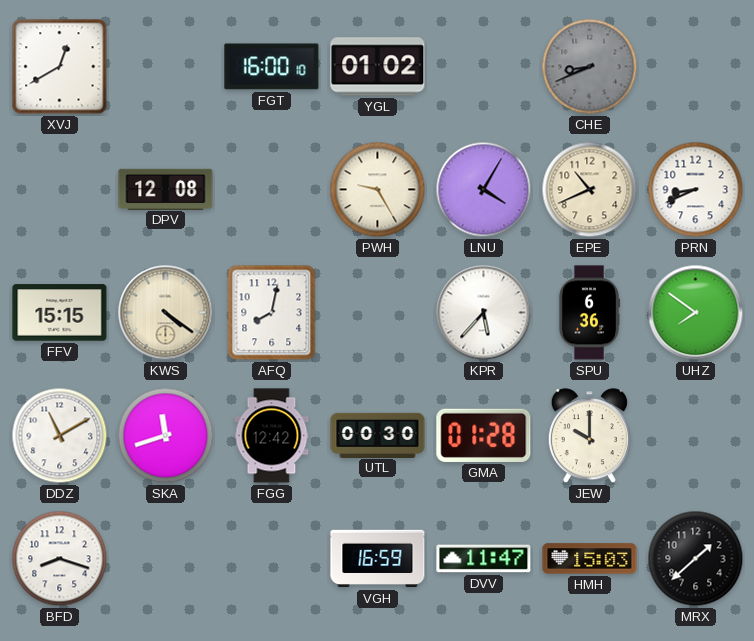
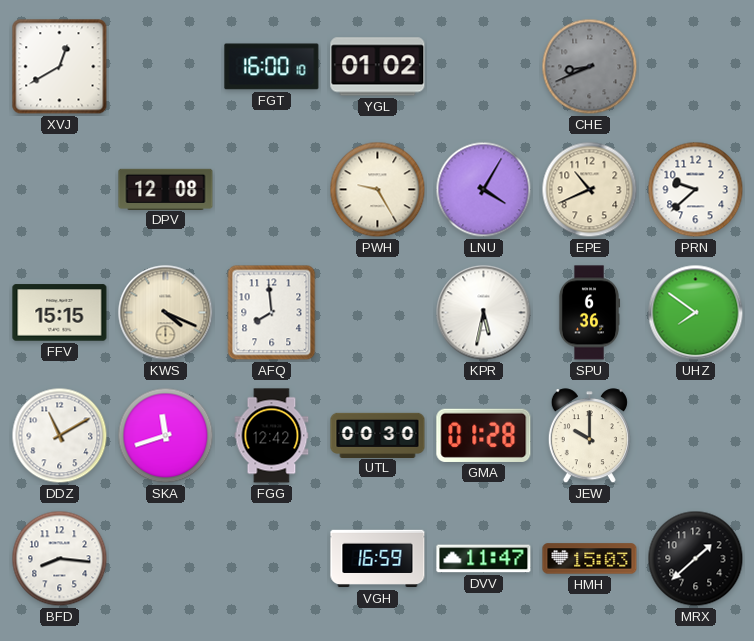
PRN: 8:41 -> 9:38 (696, 190)
KWS: 4:21 -> 4:19 (166, 313)
AFQ: 8:02 -> 7:59 (272, 313)
KPR: 5:37 -> 5:32 (484, 313)
BFD: 8:18 -> 8:16 (60, 559)
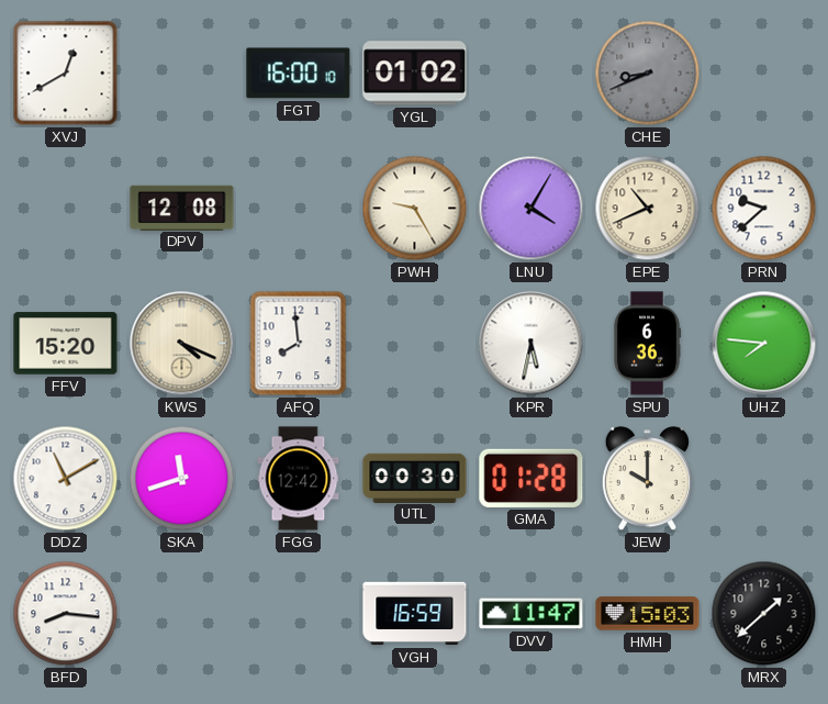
FFV: 15:15 -> 15:20 (66, 344)
UHZ: 7:51 -> 7:46 (764, 344)
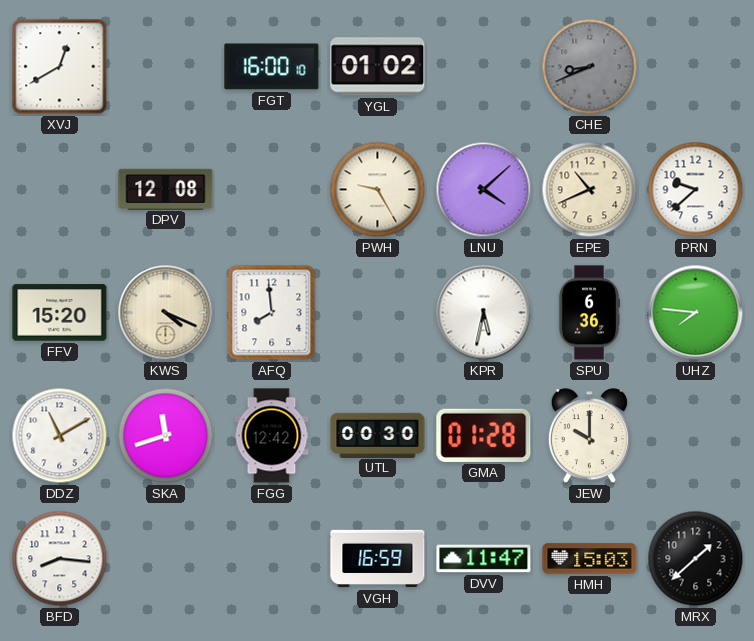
LNU: 4:05 -> 4:08 (484, 190)
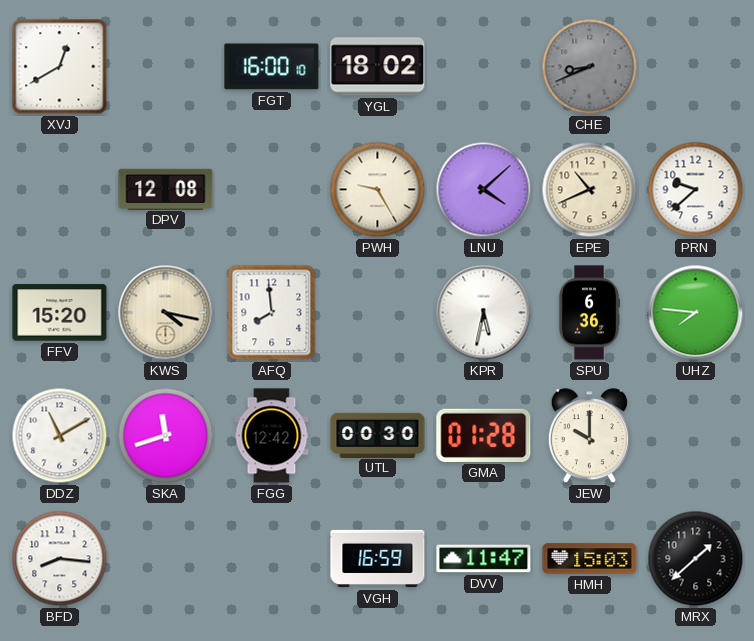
YGL: 01:02 -> 18:02 (378, 67)
KWS: 4:19 -> 4:17 (166, 313)
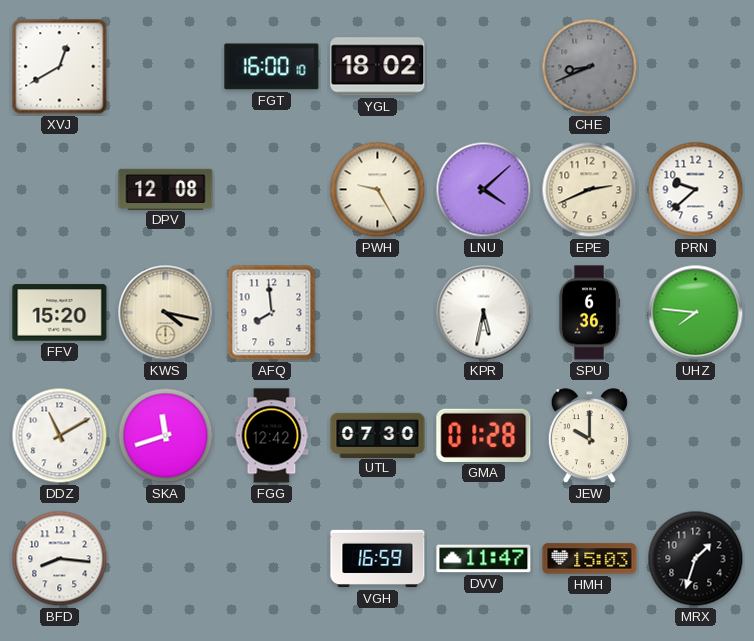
EPE: 10:41 -> 2:41 (590, 190)
UTL: 00:30 -> 07:30 (378, 435)
MRX: 1:38 -> 1:33 (696, 559)
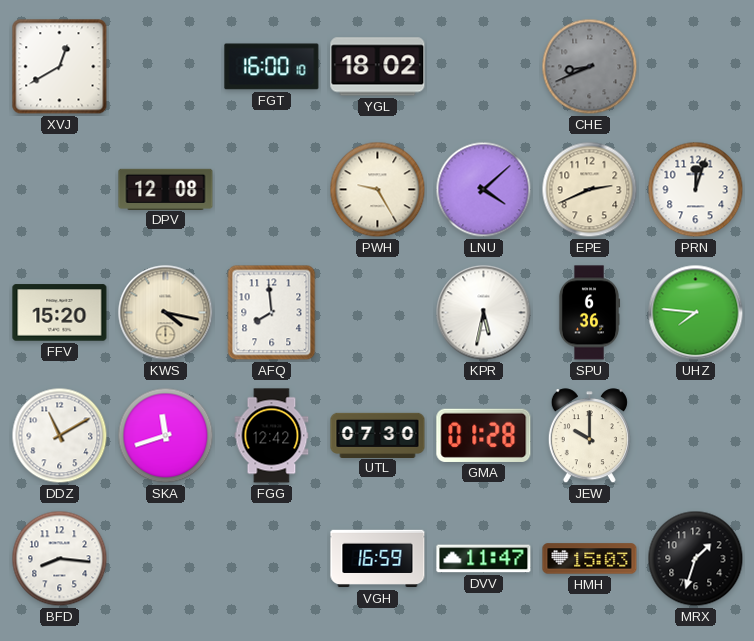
PRN: 9:38 -> 12:03 (696, 190)
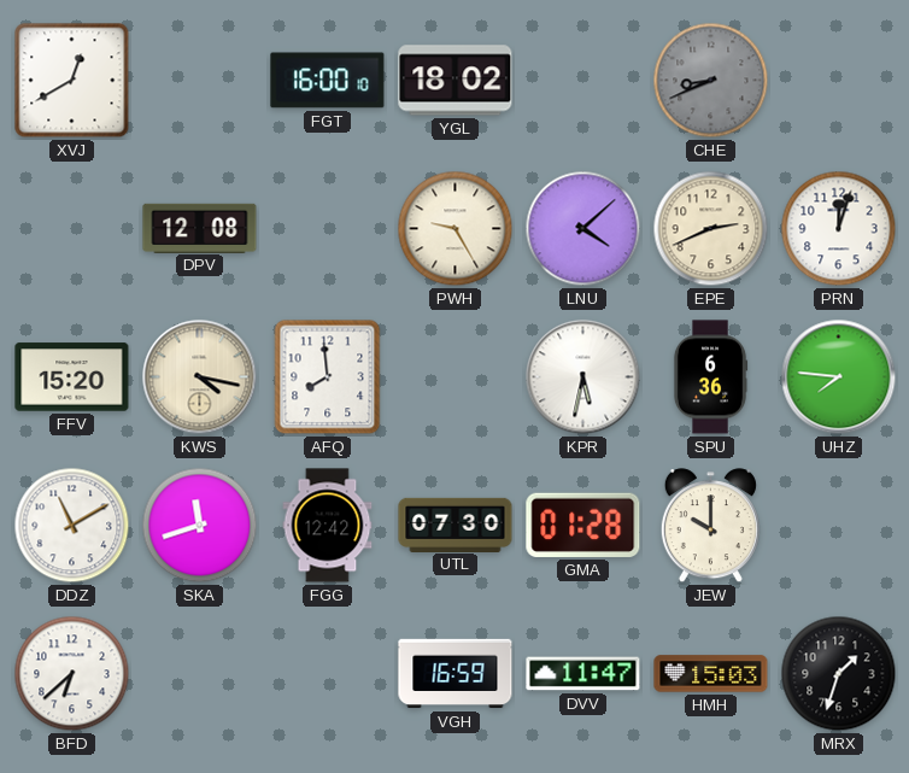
BFD: 8:16 -> 6:38 (72, 674)
